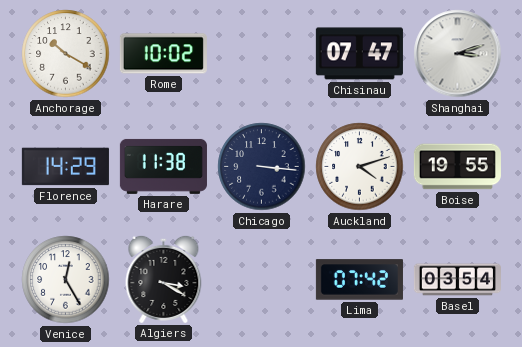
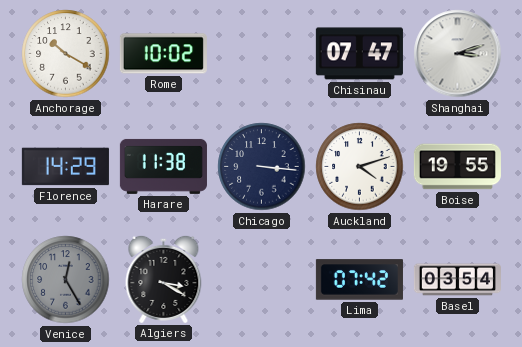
Venice dial: white -> grey (66, 280)
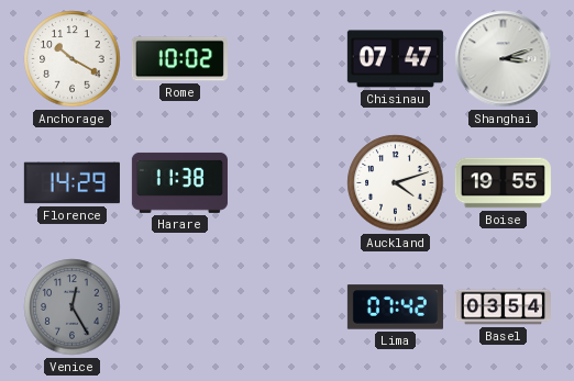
Chicago: 3:16 -> none (262, 167)
Algiers: 3:20 -> none (164, 279)
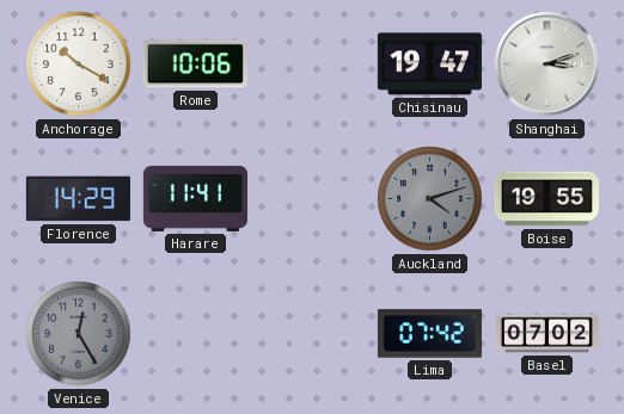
Rome: 10:02 -> 10:06 (195, 64)
Chisinau: 07:47 -> 19:47 (429, 64)
Harare: 11:38 -> 11:41 (195, 198)
Auckland dial: white -> grey (430, 199)
Basel: 03:54 -> 07:02 (546, 334)
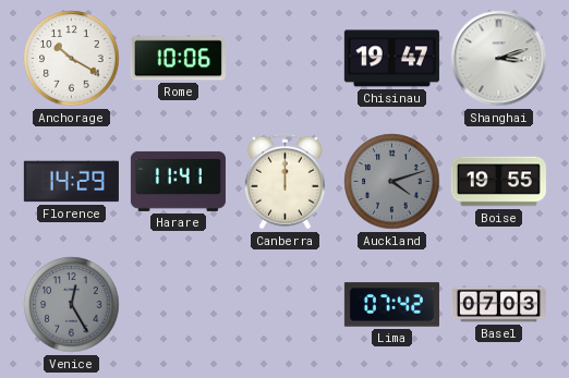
Canberra: none -> 12:00 (284, 182)
Basel: 07:02 -> 07:03 (498, 305)
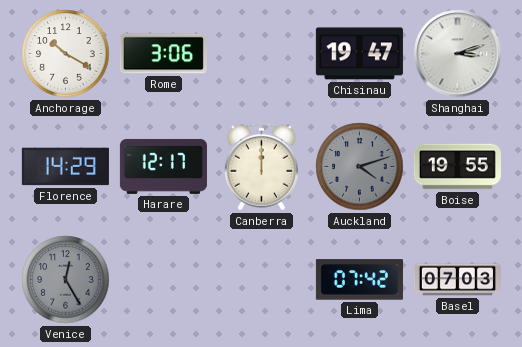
Rome: 10:06 -> 3:06 (163, 54)
Harare: 11:41 -> 12:17 (163, 166)
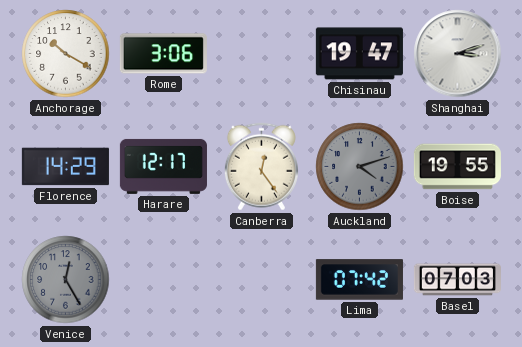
Canberra: 12:00 -> 12:24 (261, 167)
